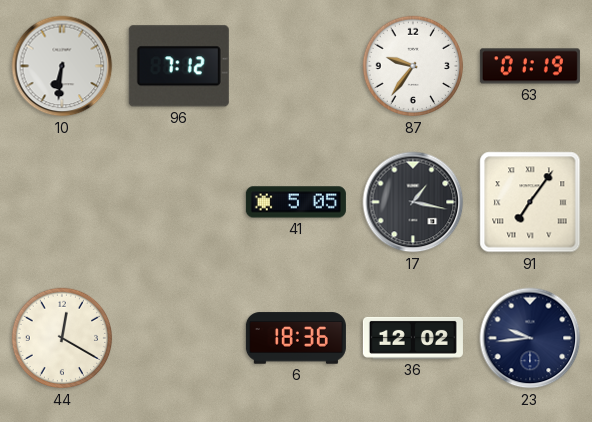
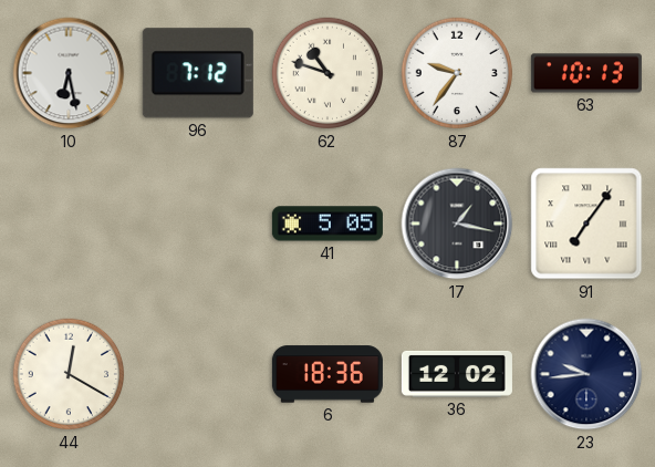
10: 6:31 -> 6:28 (69, 73)
62: none -> 10:48 (327, 73)
63: 01:19 -> 10:13 (586, 73)
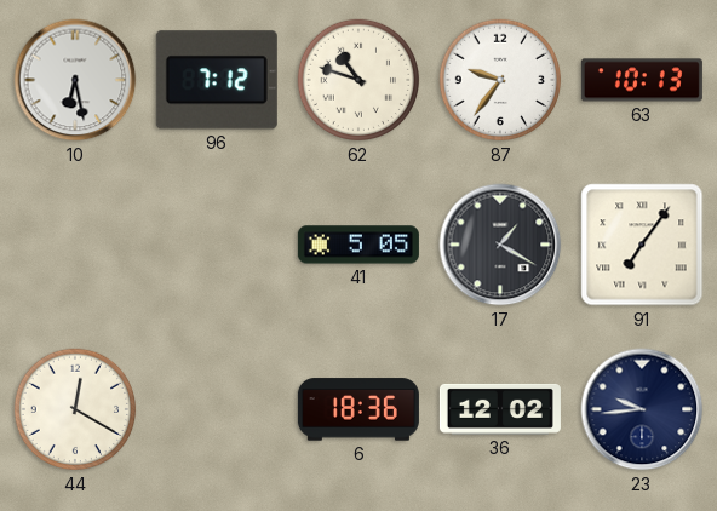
17: 1:17 -> 1:20 (500, 245)
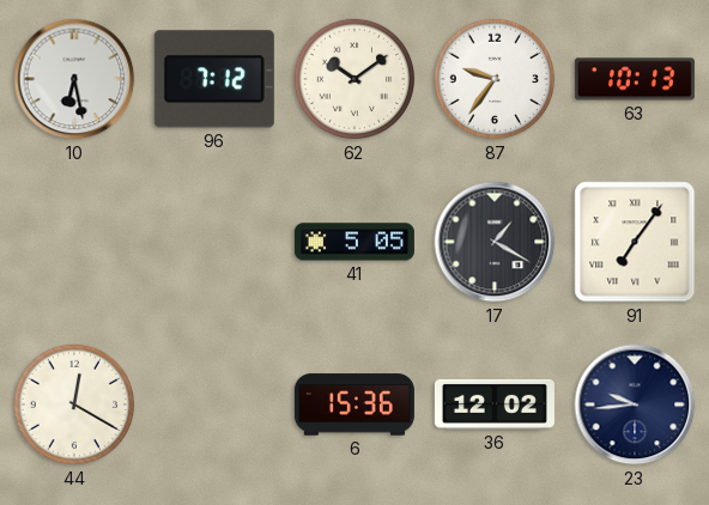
62: 10:48 -> 10:09 (354, 79)
6: 18:36 -> 15:36 (354, 404)
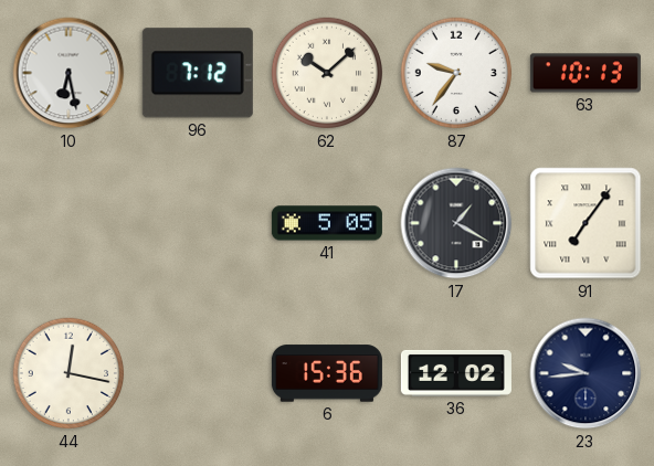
62: 10:09 -> 10:08 (327, 73)
44: 12:20 -> 12:17 (68, 373)
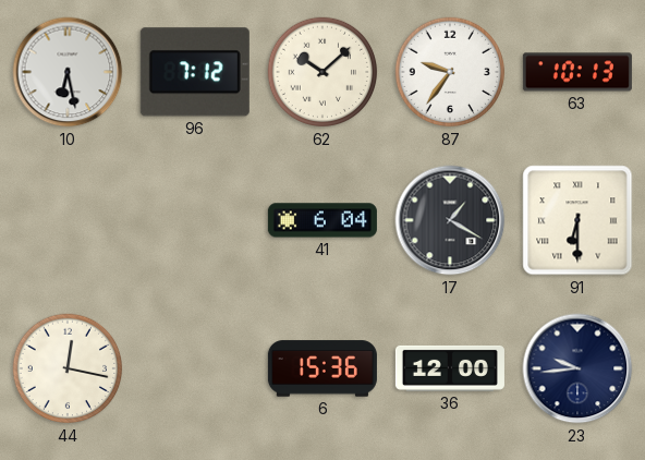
41: 5:05 -> 6:04 (322, 220)
91: 7:06 -> 6:30 (577, 220)
36: 12:02 -> 12:00 (450, 368)
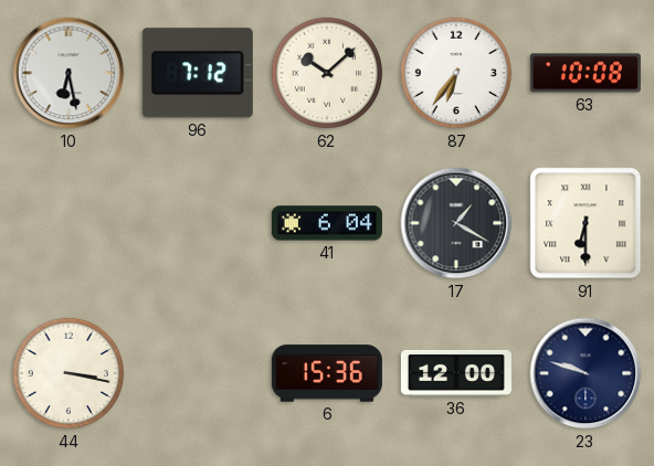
87: 9:36 -> 6:36 (456, 73)
63: 10:13 -> 10:08 (586, 73)
44: 12:17 -> 3:17 (68, 373)
23: 9:44 -> 9:48 (586, 373)
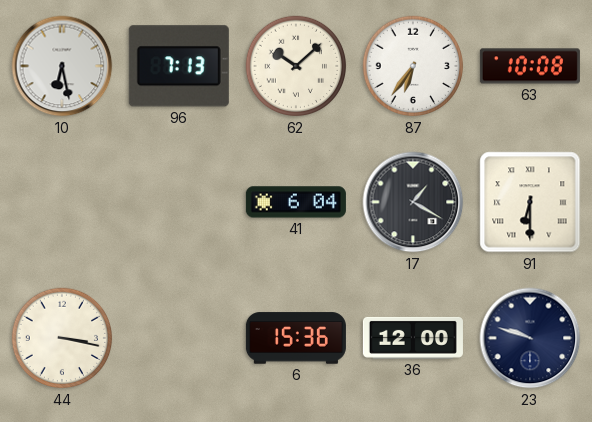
96: 7:12 -> 7:13 (179, 66)
